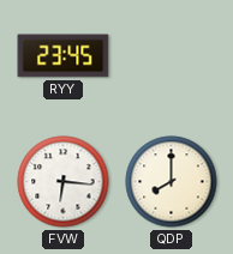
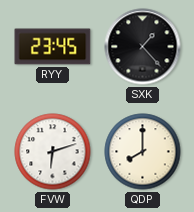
SXK: none -> 1:23 (143, 47)
FVW: 6:16 -> 6:12 (53, 152)
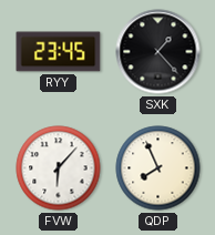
FVW: 6:12 -> 6:07 (59, 168)
QDP: 8:00 -> 7:56 (158, 168)
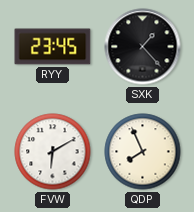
FVW: 6:07 -> 6:10 (53, 152)
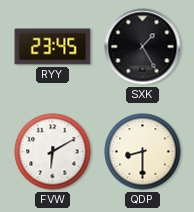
SXK: 1:23 -> 1:25 (143, 47)
QDP: 7:56 -> 8:30 (143, 152)
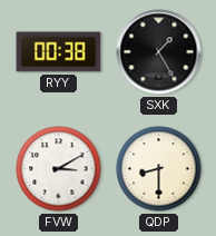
RYY: 23:45 -> 00:38 (59, 52)
FVW: 6:10 -> 3:10 (59, 169)
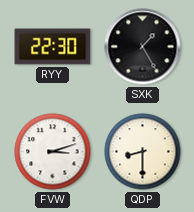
RYY: 00:38 -> 22:30 (53, 47)
FVW: 3:10 -> 3:12 (53, 152)
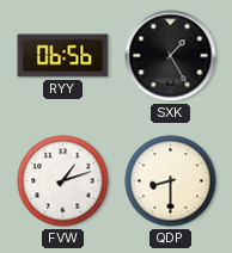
RYY: 22:30 -> 06:56 (63, 56)
FVW: 3:12 -> 1:12 (63, 181)
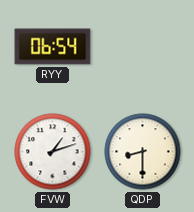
RYY: 06:56 -> 06:54 (53, 47)
SXK: 1:25 -> none (171, 56)
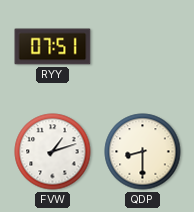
RYY: 06:54 -> 07:51 (53, 47)
